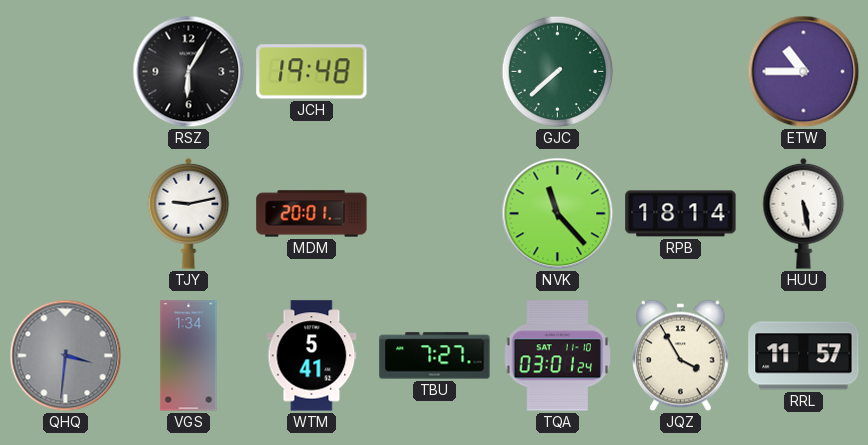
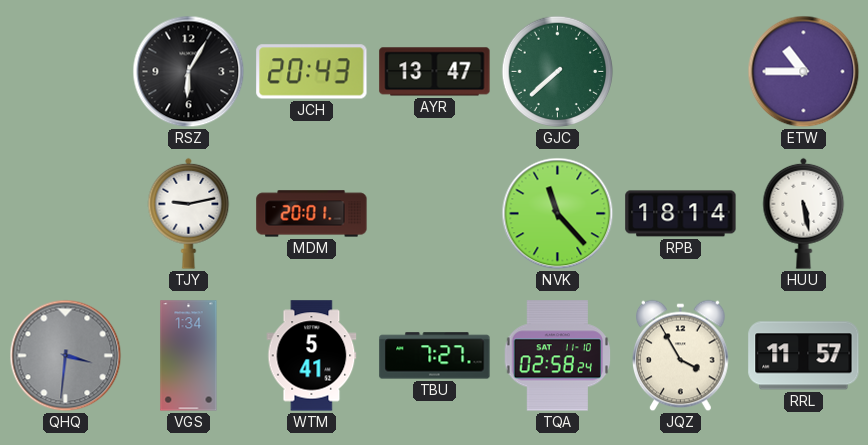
JCH: 19:48 -> 20:43 (312, 72)
AYR: none -> 13:47 (435, 72)
TQA: 03:01 -> 02:58 (558, 356)
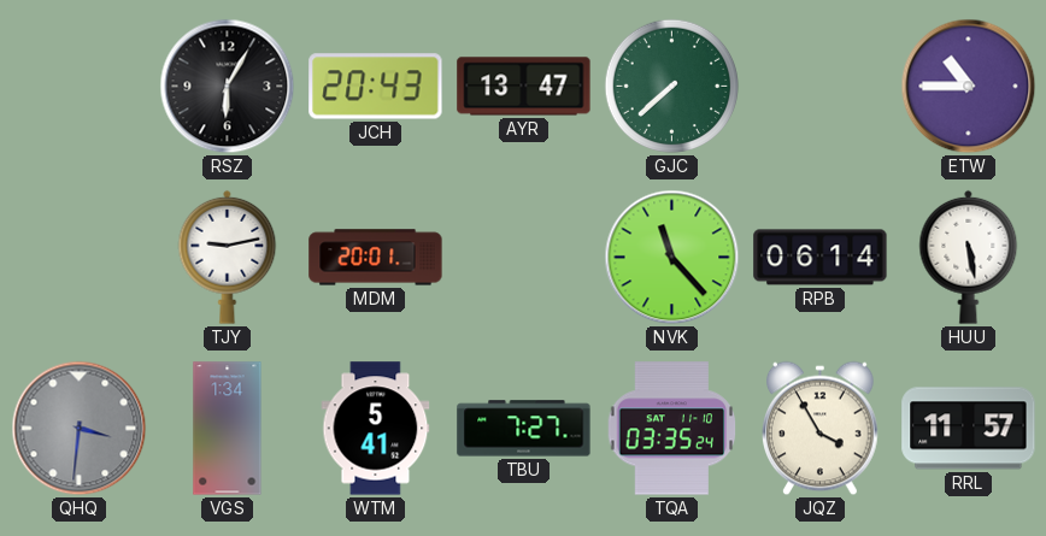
RPB: 18:14 -> 06:14 (821, 258)
TQA: 02:58 -> 03:35 (672, 429)
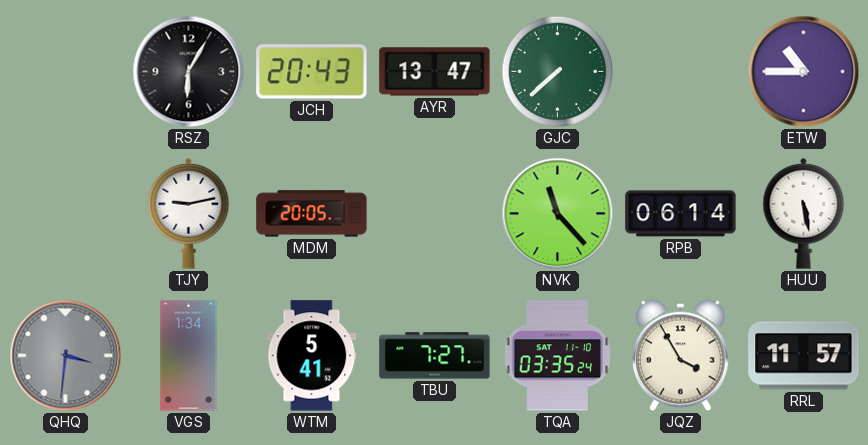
MDM: 20:01 -> 20:05 (312, 214)
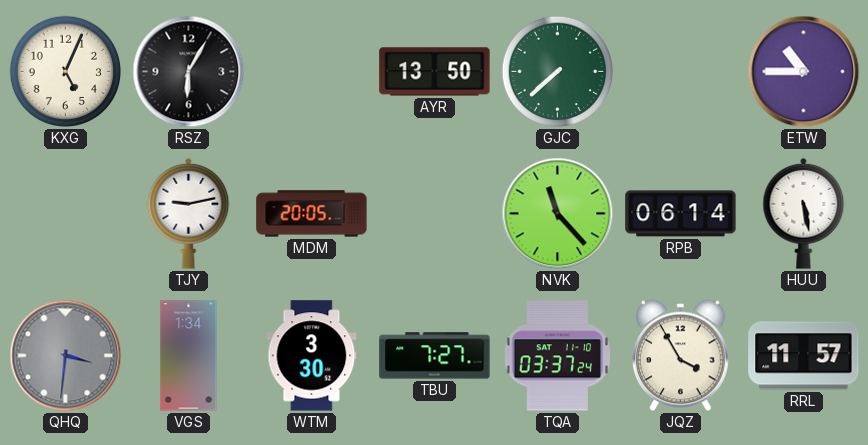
KXG: none -> 5:04 (66, 72)
JCH: 20:43 -> none (312, 72)
AYR: 13:47 -> 13:50 (435, 72)
WTM: 5:41 -> 3:30 (312, 356)
TQA: 03:35 -> 03:37 (558, 356)
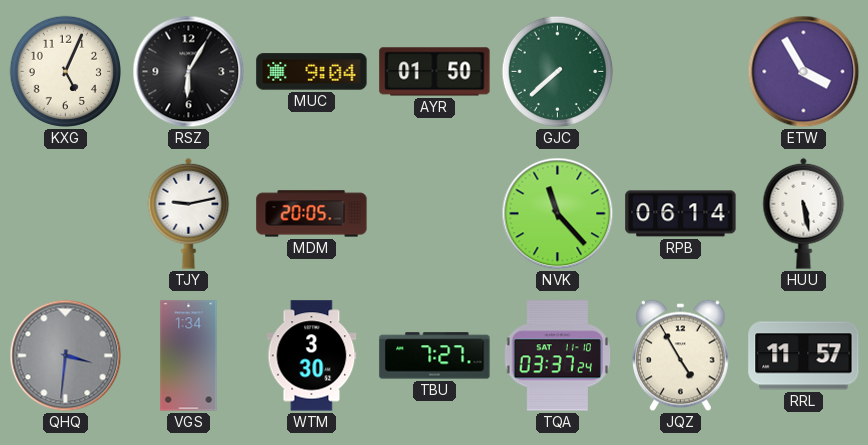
MUC: none -> 9:04 (312, 72)
AYR: 13:50 -> 01:50 (435, 72)
ETW: 10:45 -> 3:55 (804, 72)
JQZ: 3:55 -> 4:55 (681, 356)
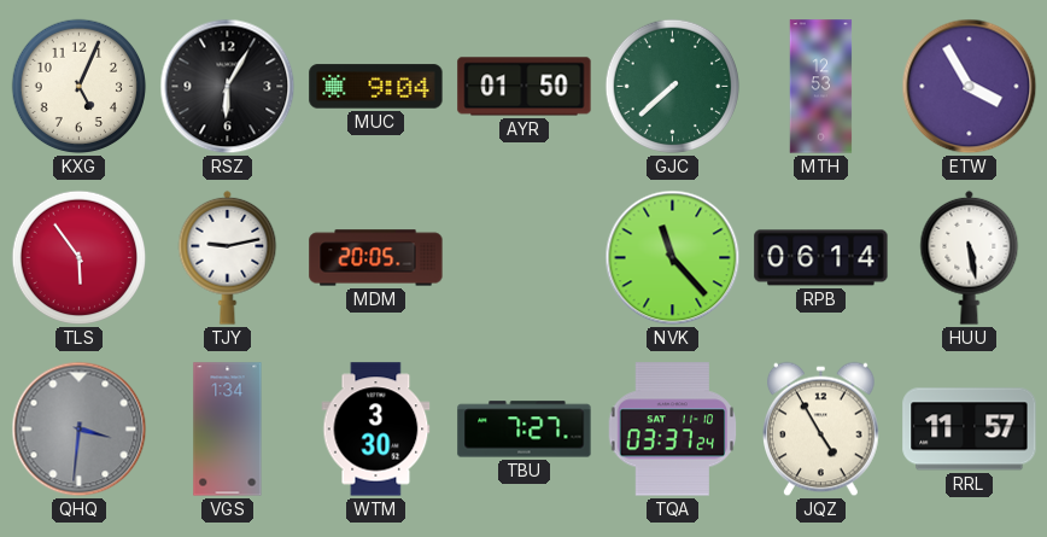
MTH: none -> 12:53 (821, 87)
TLS: none -> 5:54 (80, 258)
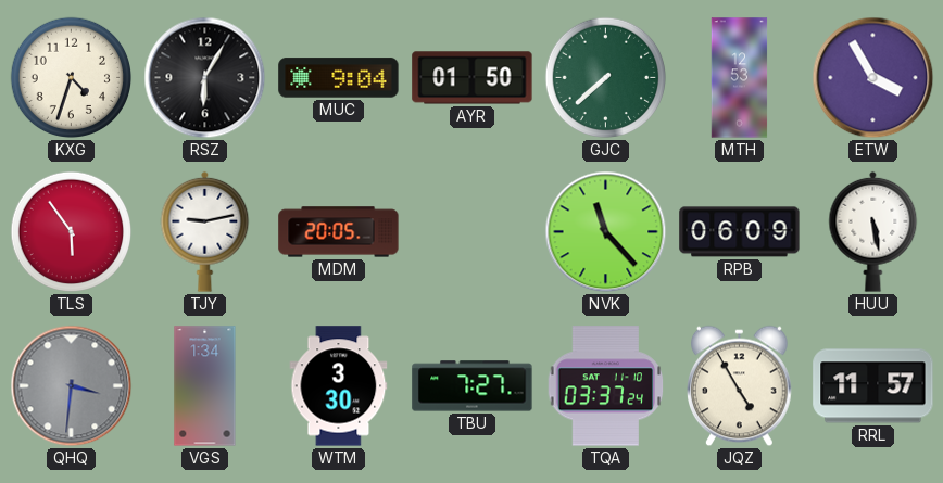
KXG: 5:04 -> 4:33 (72, 78)
RPB: 06:14 -> 06:09 (740, 232)
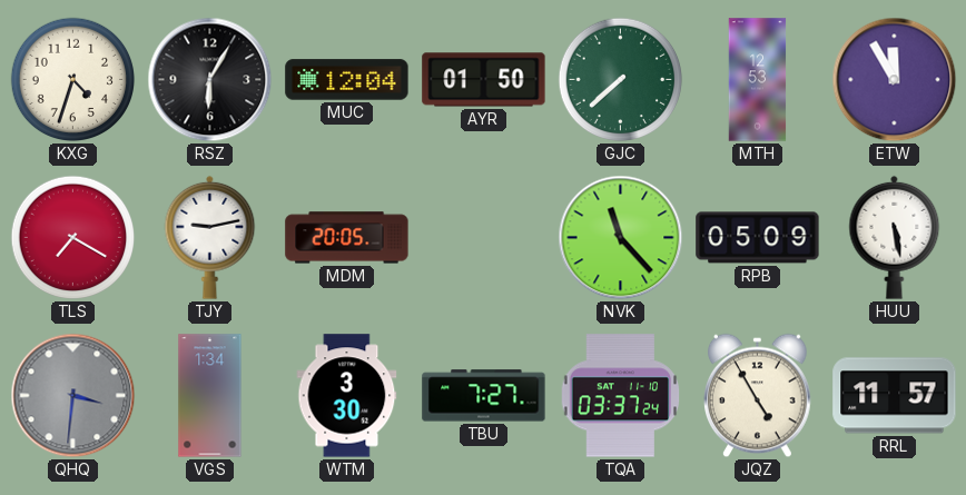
MUC: 9:04 -> 12:04 (347, 80)
ETW: 3:55 -> 11:55 (895, 80)
TLS: 5:54 -> 7:20 (73, 238)
RPB: 06:09 -> 05:09 (758, 238)
